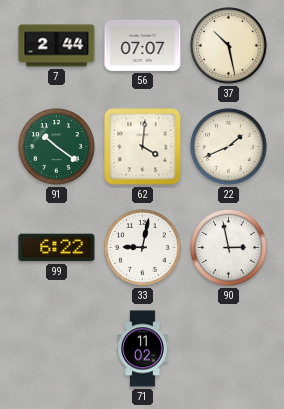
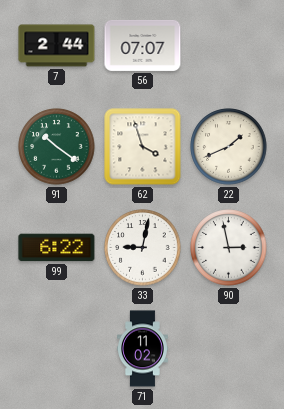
37: 10:28 -> none (229, 46)
62: 4:01 -> 3:57 (143, 147)
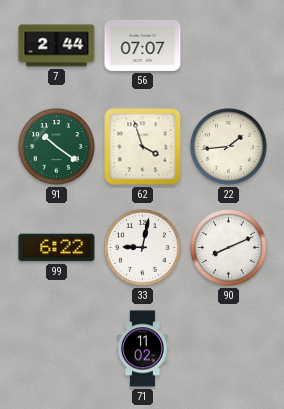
22: 1:41 -> 1:44 (229, 147)
90: 2:58 -> 8:11 (229, 248)
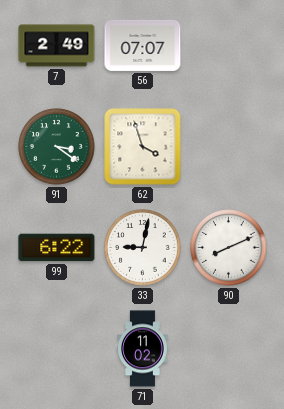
7: 2:44 -> 2:49 (57, 46)
91: 10:21 -> 3:21 (57, 147)
22: 1:44 -> none (229, 147)
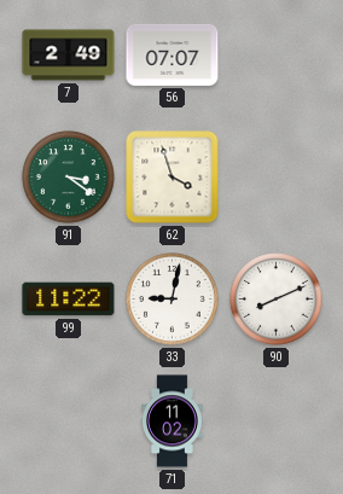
99: 6:22 -> 11:22 (69, 300)
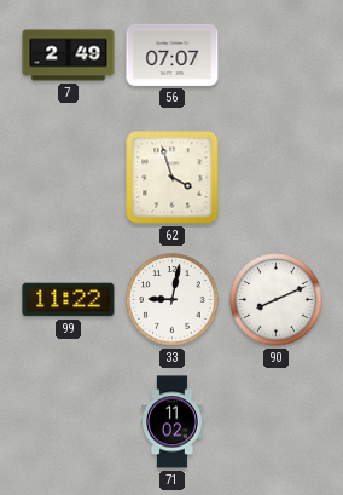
91: 3:21 -> none (69, 178)
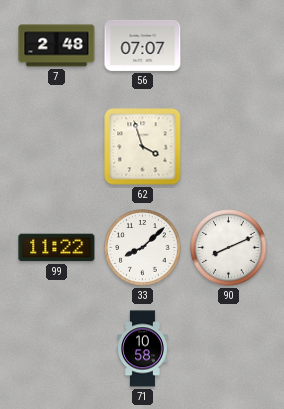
7: 2:49 -> 2:48 (57, 46)
33: 9:02 -> 8:08 (143, 248)
71: 11:02 -> 10:58 (143, 349)
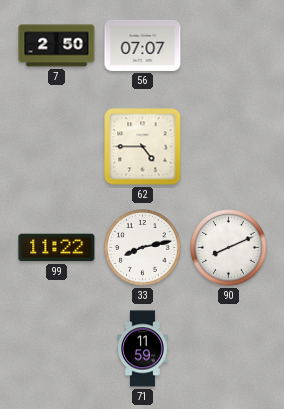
7: 2:48 -> 2:50 (57, 46)
62: 3:57 -> 4:45 (143, 147)
33: 8:08 -> 8:13 (143, 248)
71: 10:58 -> 11:59 (143, 349)
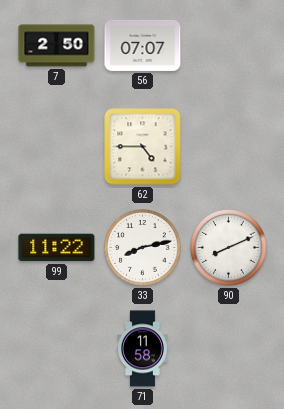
71: 11:59 -> 11:58 (143, 349)
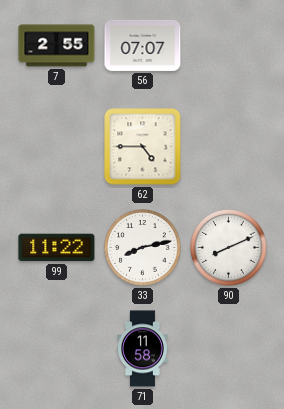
7: 2:50 -> 2:55 (57, 46)
